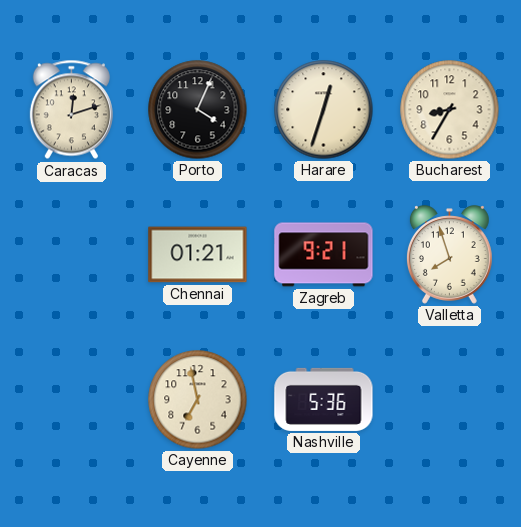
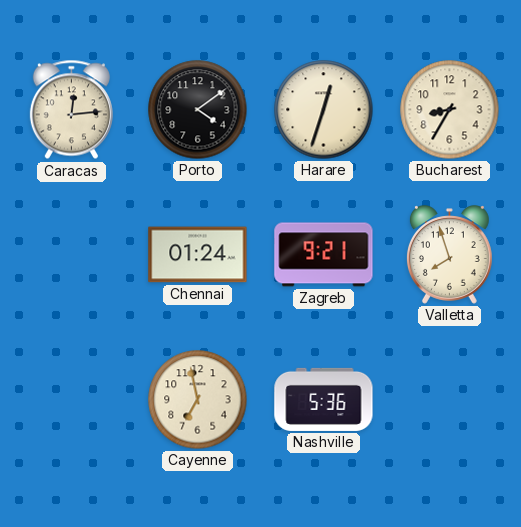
Caracas: 12:12 -> 12:14 (71, 110)
Porto: 4:04 -> 4:09 (198, 110)
Chennai: 01:21 -> 01:24 (198, 255)
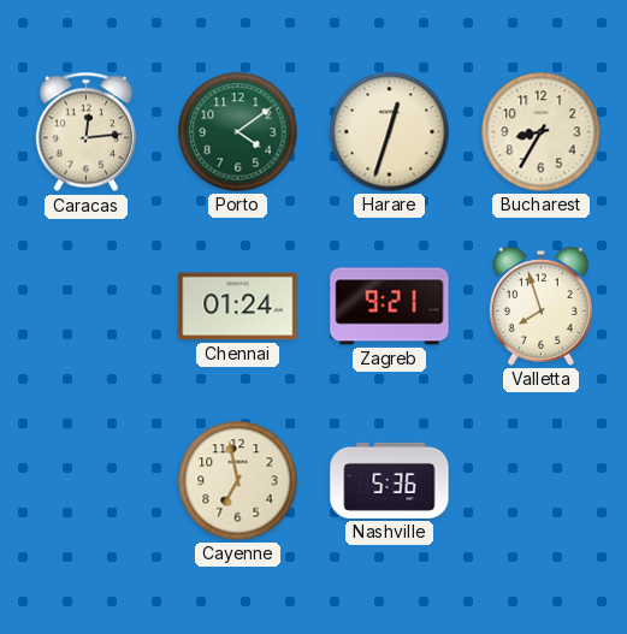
Porto dial: black -> green (238, 132)
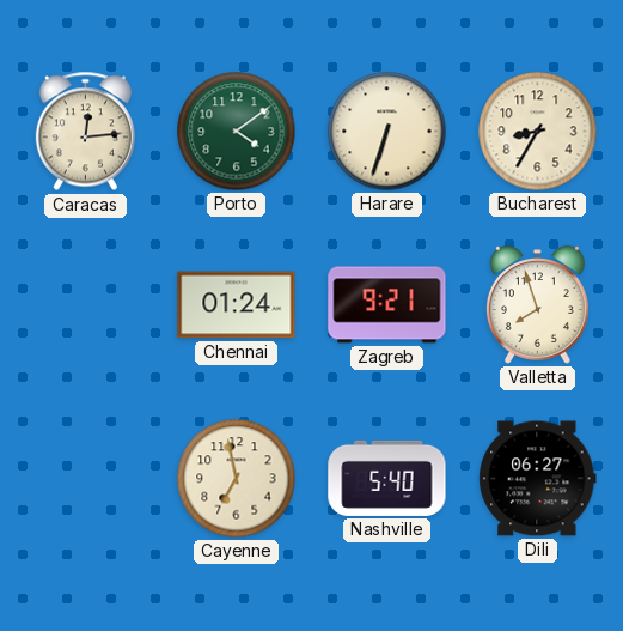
Harare: 12:33 -> 6:33 (387, 132)
Nashville: 5:36 -> 5:40 (387, 478)
Dili: none -> 06:27 (538, 479)
